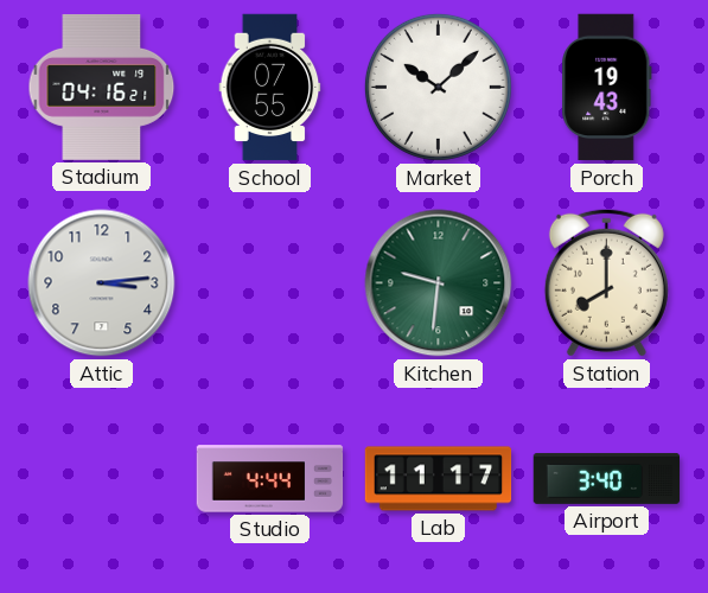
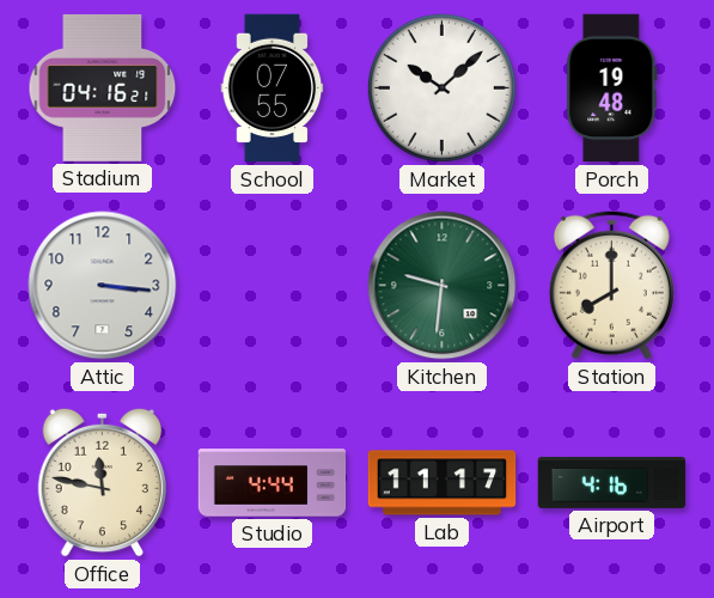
Porch: 19:43 -> 19:48 (612, 89)
Attic: 3:14 -> 3:16 (103, 286)
Office: none -> 11:47 (102, 482)
Airport: 3:40 -> 4:16 (612, 482)
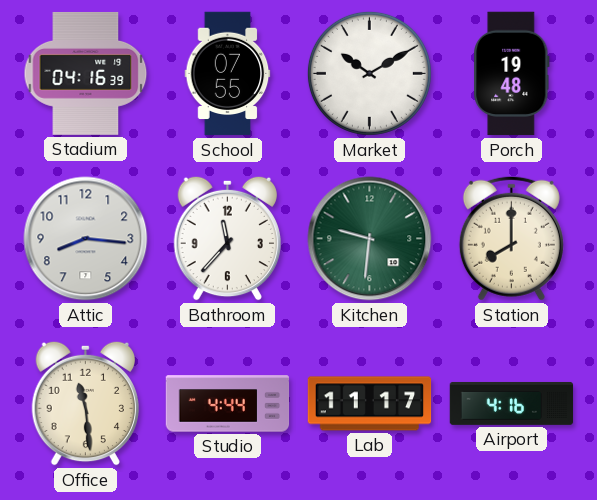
Stadium: 04:16:21 -> 04:16:39 (86, 73)
Market: 10:08 -> 10:10 (369, 73)
Attic: 3:16 -> 8:16 (86, 239)
Bathroom: none -> 11:37 (227, 238)
Office: 11:47 -> 11:29 (85, 403)
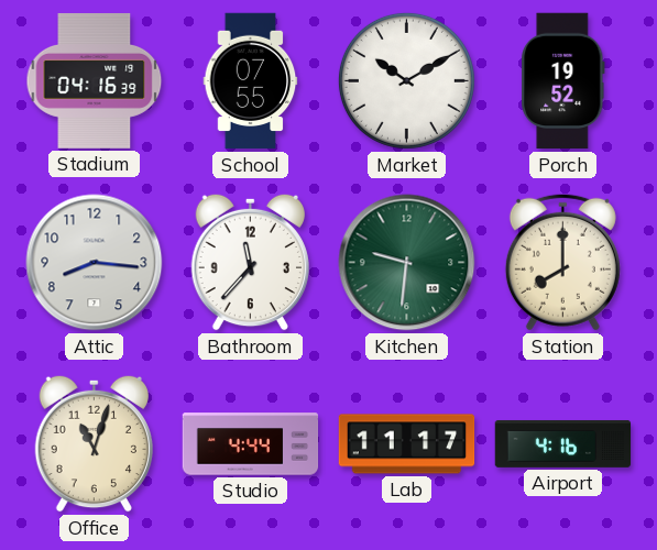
Porch: 19:48 -> 19:52 (563, 81)
Office: 11:29 -> 11:03 (94, 443)
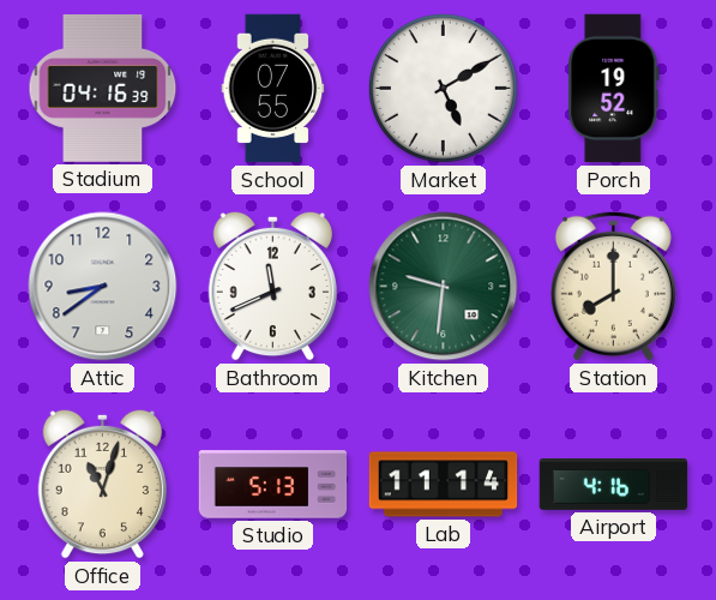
Market: 10:10 -> 5:10 (443, 88)
Attic: 8:16 -> 8:39 (103, 287)
Bathroom: 11:37 -> 11:41 (272, 286)
Studio: 4:44 -> 5:13 (273, 485)
Lab: 11:17 -> 11:14 (444, 485)
